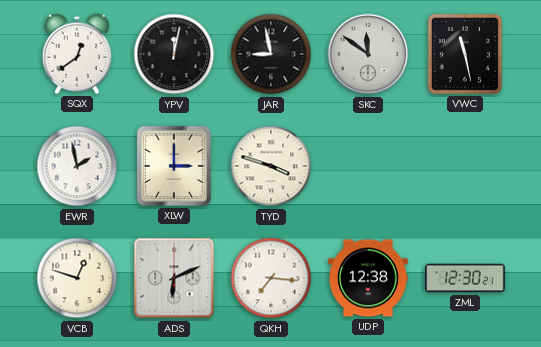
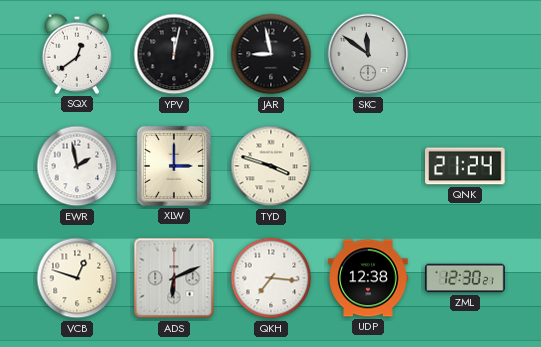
VWC: 11:28 -> none (465, 54)
QNK: none -> 21:24 (465, 166)
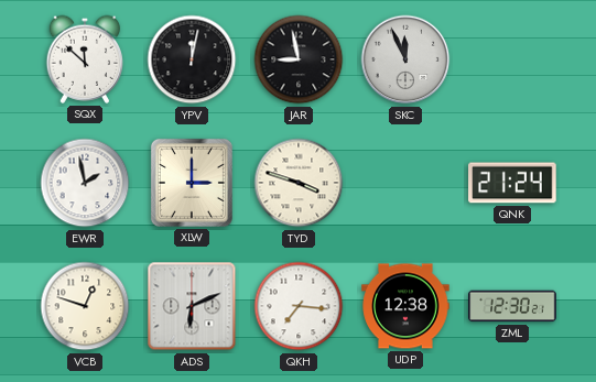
SQX: 12:39 -> 11:52 (85, 59)
SKC: 11:51 -> 11:56 (405, 59)
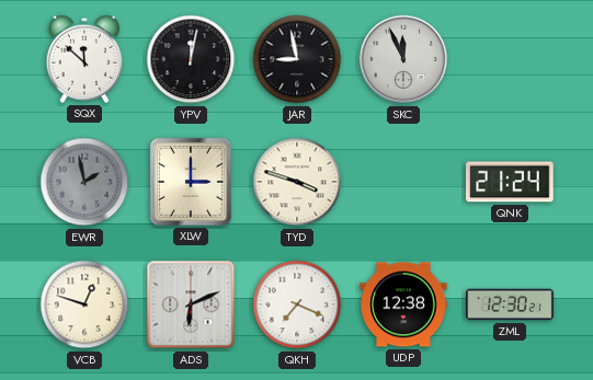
EWR dial: white -> grey (84, 182)
QKH: 7:16 -> 7:19 (297, 304)
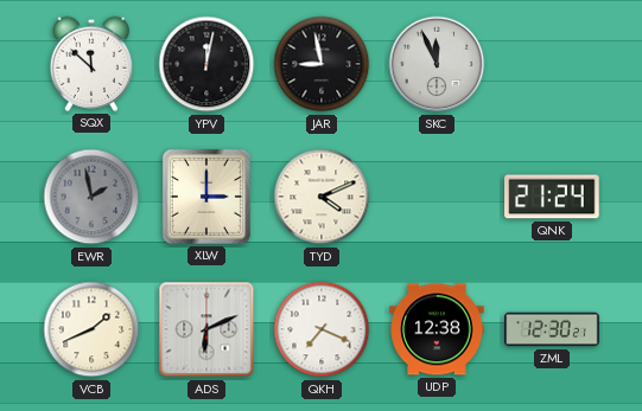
TYD: 3:48 -> 4:11 (322, 197)
VCB: 12:48 -> 1:41 (91, 329)
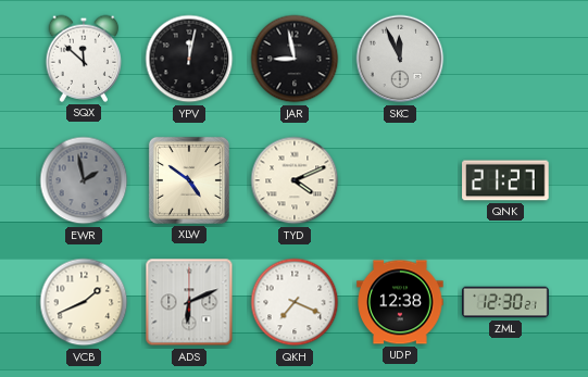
XLW: 3:00 -> 4:51 (189, 180)
QNK: 21:24 -> 21:27 (505, 180)
